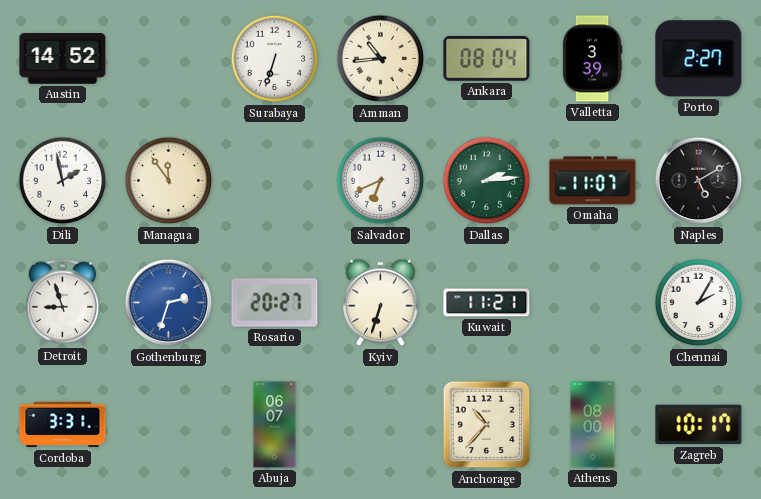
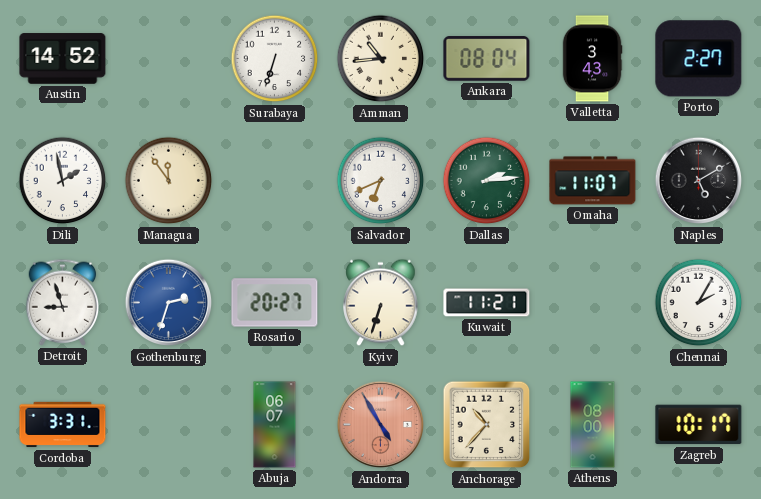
Valletta: 3:39 -> 3:43 (592, 59)
Andorra: none -> 4:55 (381, 425)
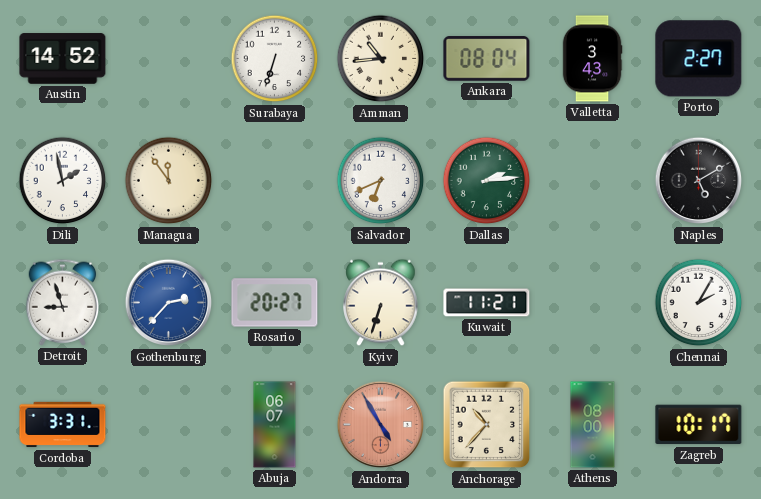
Omaha: 11:07 -> none (593, 181)
Gothenburg: 2:33 -> 2:37 (169, 303)
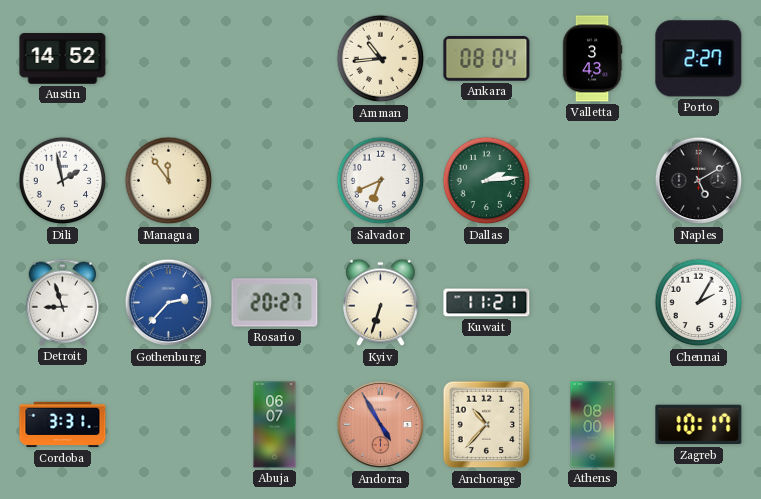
Surabaya: 6:33 -> none (275, 59)
